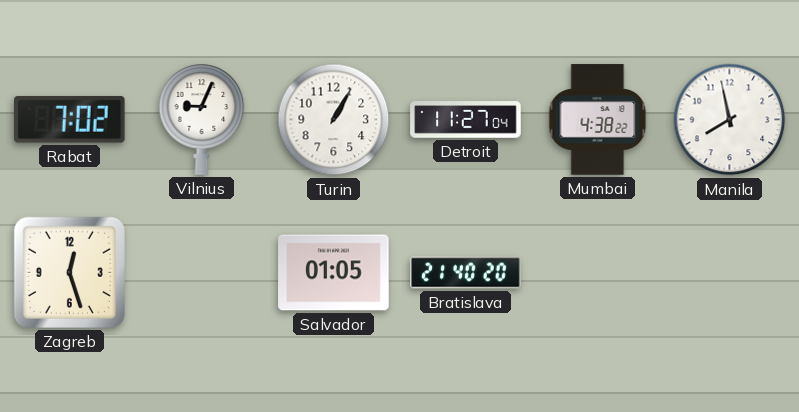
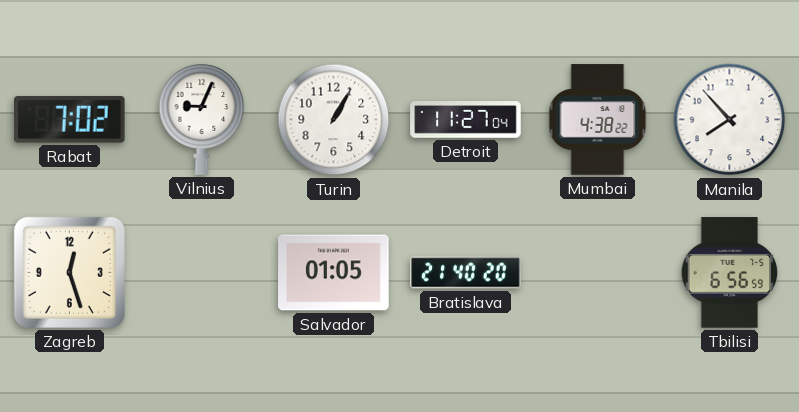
Manila: 7:58 -> 7:53 (730, 120)
Tbilisi: none -> 6:56 (730, 273)
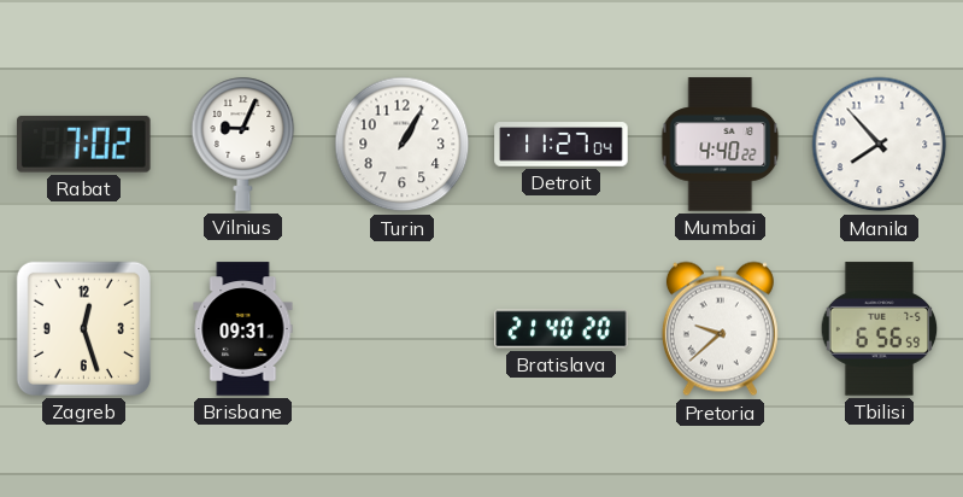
Mumbai: 4:38 -> 4:40 (721, 145)
Brisbane: none -> 09:31 (243, 329)
Salvador: 01:05 -> none (334, 273)
Pretoria: none -> 9:38 (720, 329)
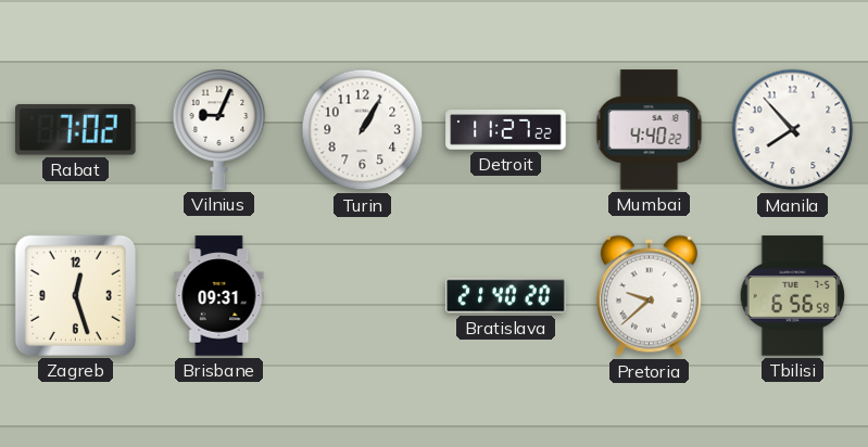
Detroit: 11:27:04 -> 11:27:22 (506, 130)
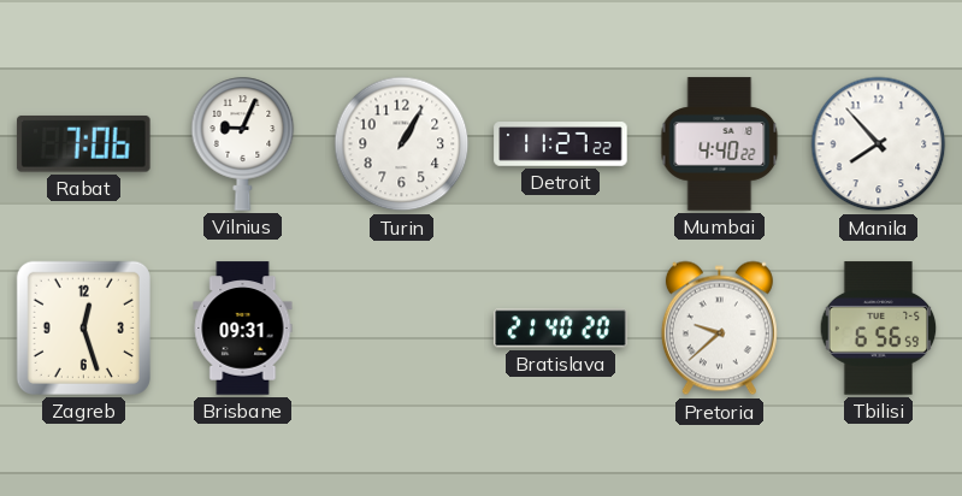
Rabat: 7:02 -> 7:06 (83, 144)
